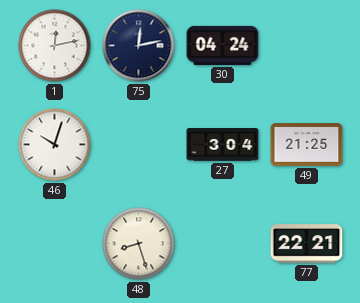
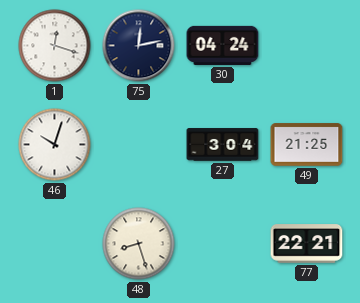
1: 12:13 -> 12:18 (55, 46)
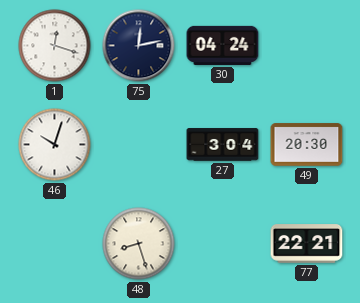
49: 21:25 -> 20:30 (307, 145)
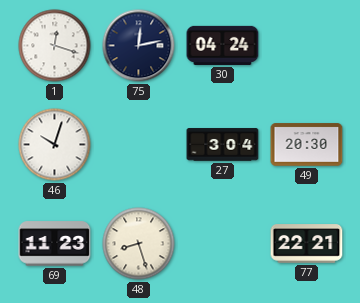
69: none -> 11:23 (55, 244)
